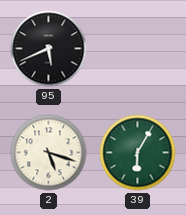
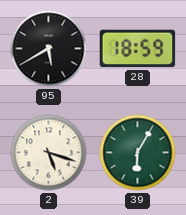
95: 5:41 -> 5:40 (49, 49)
28: none -> 18:59 (138, 49)
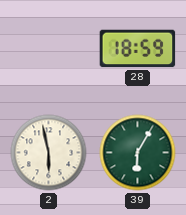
95: 5:40 -> none (49, 49)
2: 5:18 -> 5:58 (49, 153)
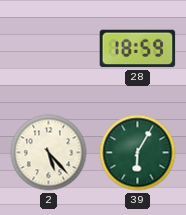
2: 5:58 -> 5:23 (49, 153)
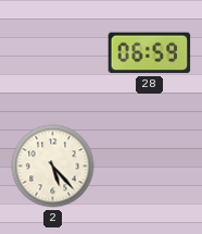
28: 18:59 -> 06:59 (150, 53)
39: 6:05 -> none (138, 153)
